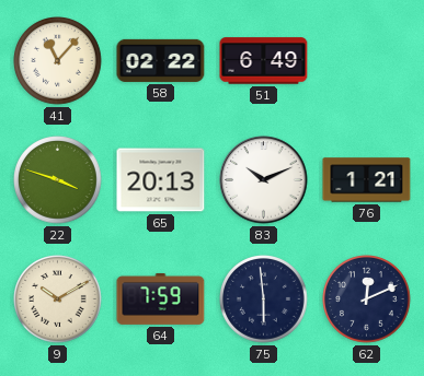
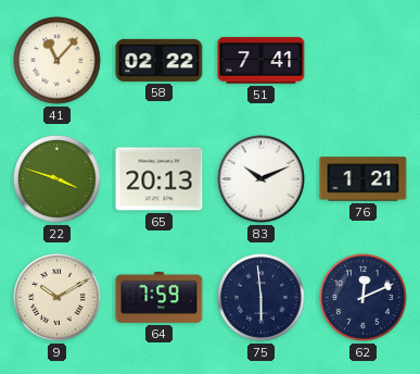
51: 6:49 -> 7:41 (262, 61)
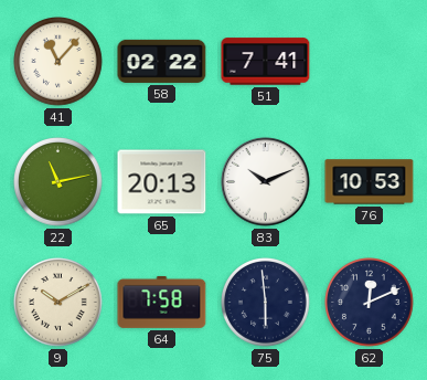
22: 3:48 -> 11:13 (58, 182)
76: 1:21 -> 10:53 (370, 182)
64: 7:59 -> 7:58 (162, 302)
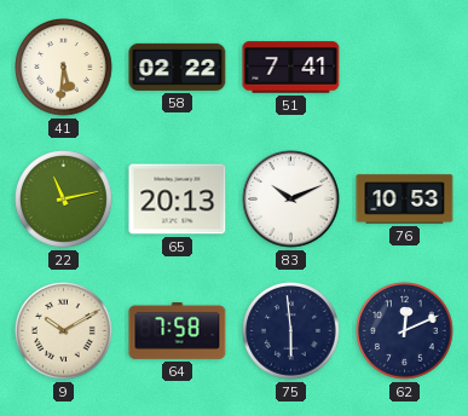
41: 11:07 -> 5:31 (64, 68)
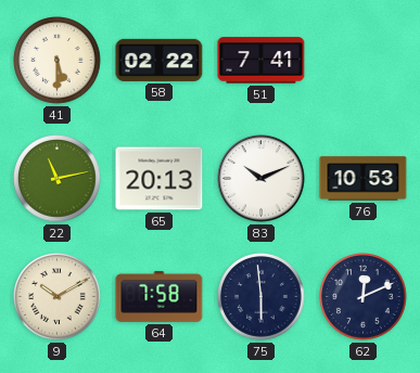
41: 5:31 -> 5:30 (58, 61)
